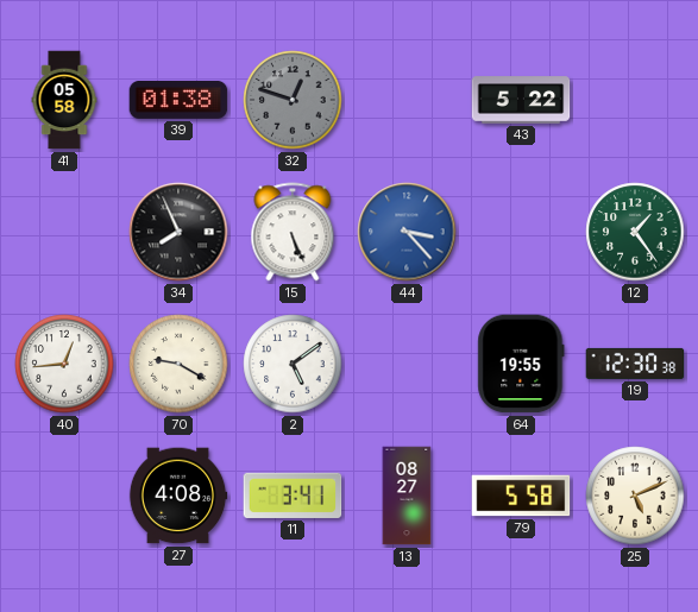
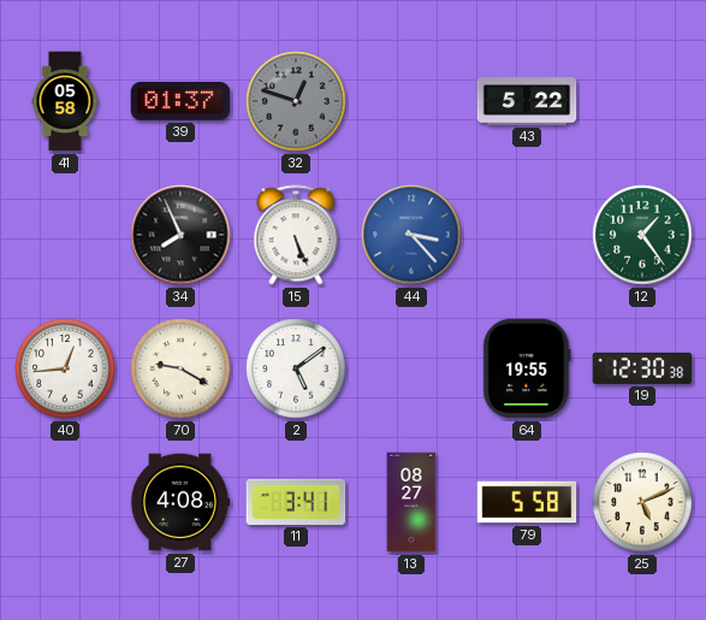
39: 01:38 -> 01:37 (180, 101)
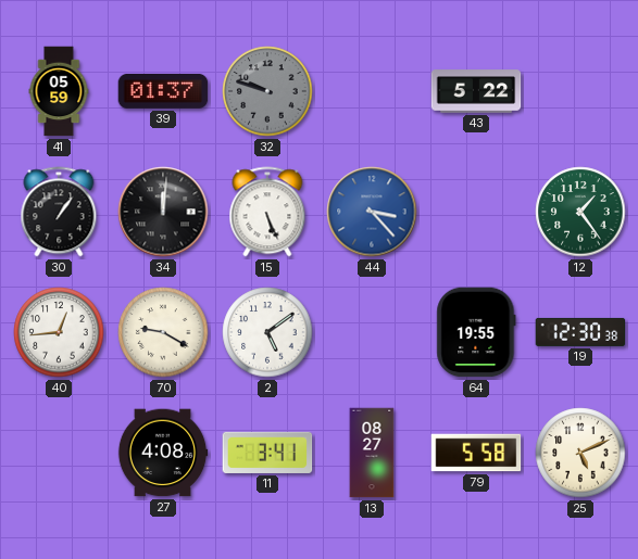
41: 05:58 -> 05:59 (59, 91)
32: 12:48 -> 9:48 (267, 91)
30: none -> 1:06 (59, 212)
34: 7:56 -> 12:01 (163, 212)
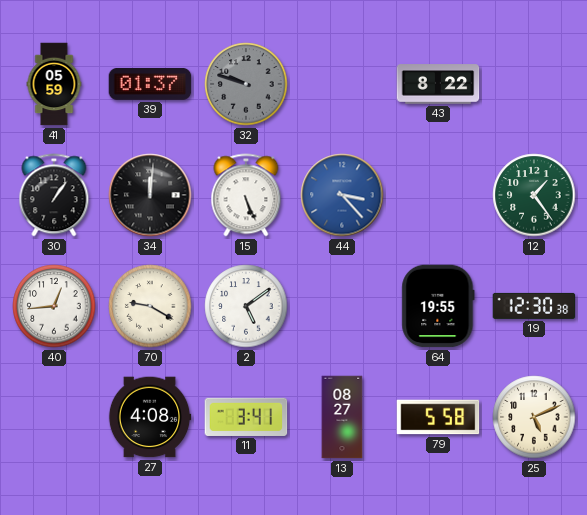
43: 5:22 -> 8:22 (438, 84)
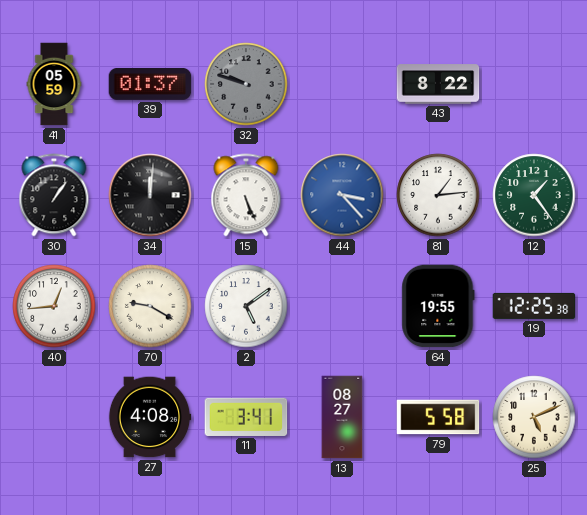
81: none -> 1:14 (438, 195)
19: 12:30 -> 12:25 (534, 306)
